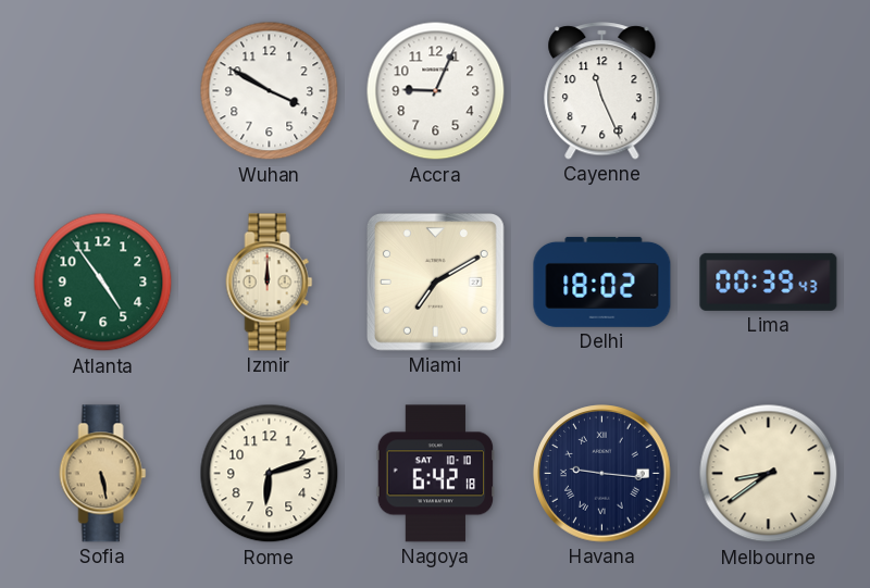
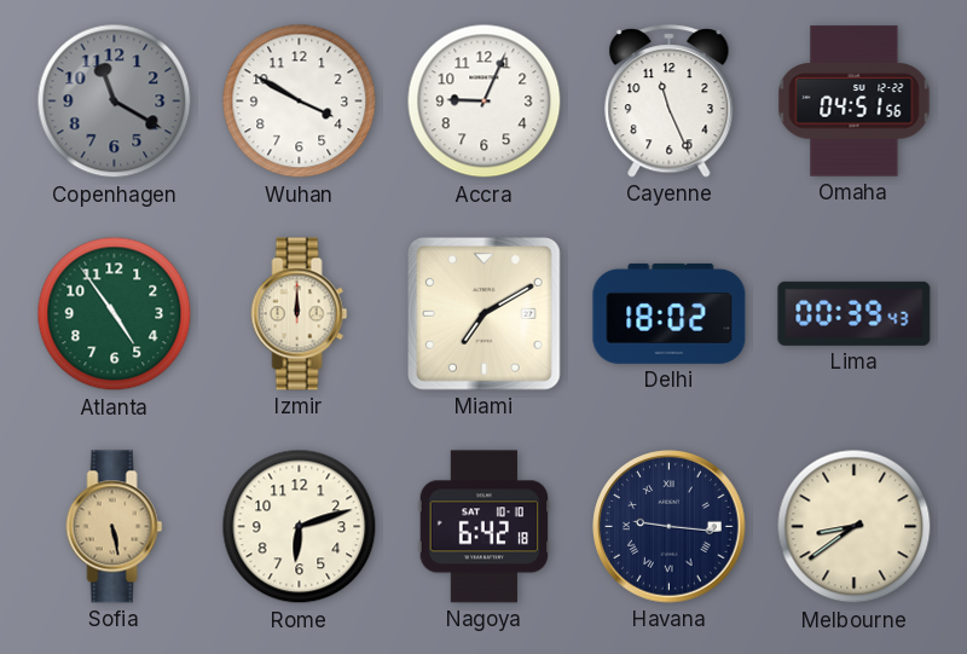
Copenhagen: none -> 11:20 (115, 102)
Omaha: none -> 04:51 (855, 102)
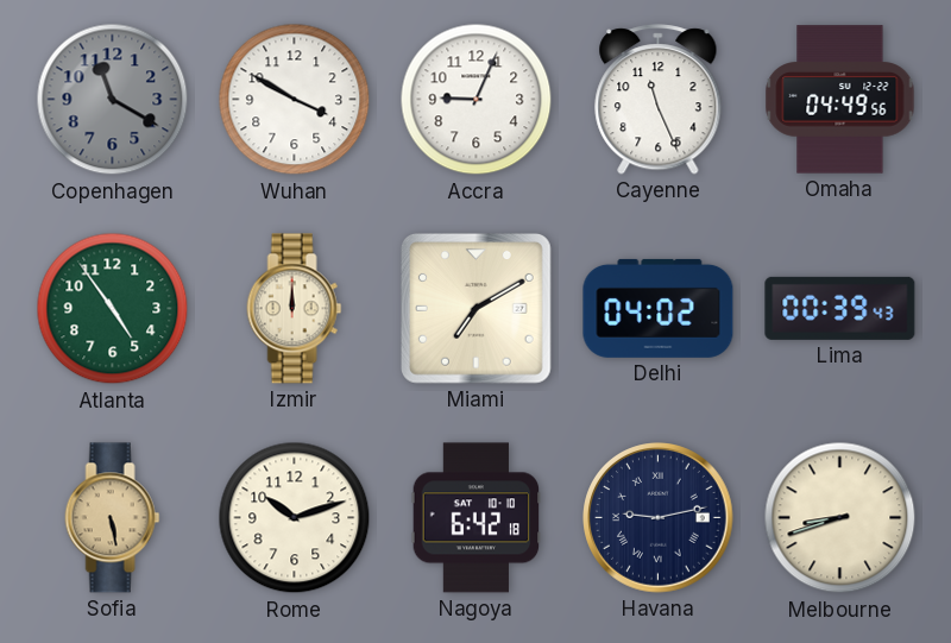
Omaha: 04:51 -> 04:49 (840, 100)
Delhi: 18:02 -> 04:02 (659, 308)
Rome: 6:12 -> 10:12 (295, 518)
Havana: 9:16 -> 9:13 (659, 518)
Melbourne: 8:39 -> 8:42 (840, 518)
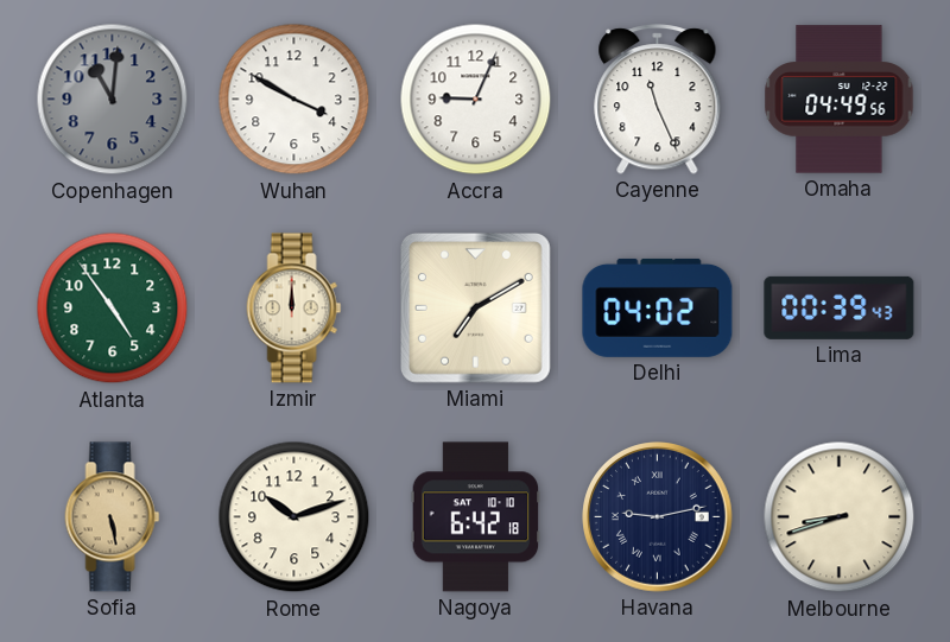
Copenhagen: 11:20 -> 11:01 (113, 100)
